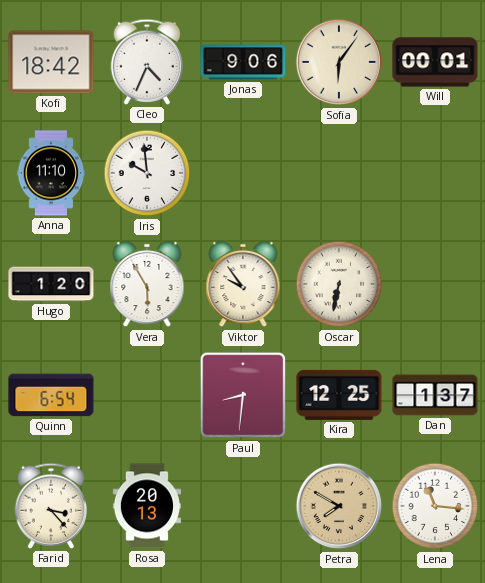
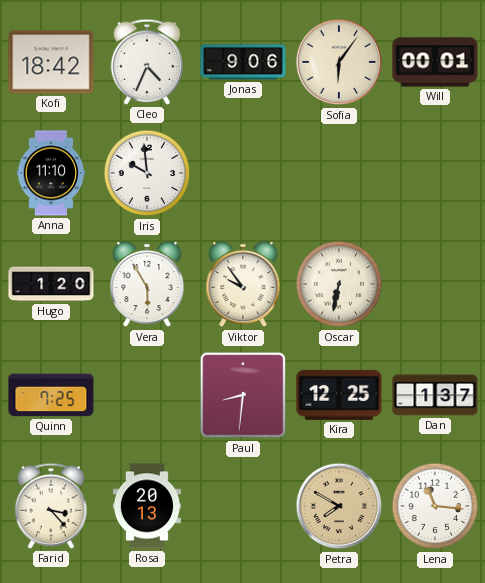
Quinn: 6:54 -> 7:25 (51, 395)
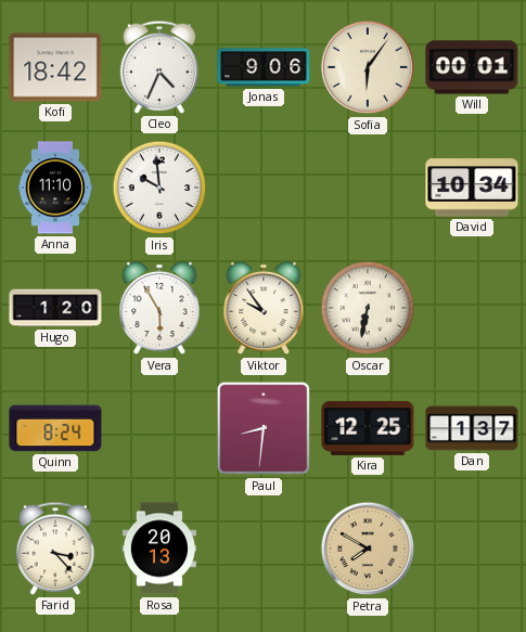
David: none -> 10:34 (472, 188)
Quinn: 7:25 -> 8:24 (55, 428)
Lena: 11:16 -> none (435, 506)
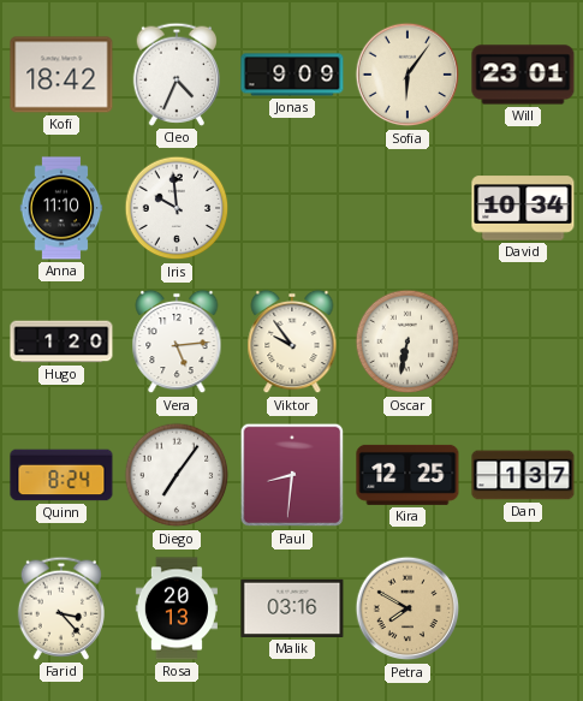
Jonas: 9:06 -> 9:09 (292, 75)
Will: 00:01 -> 23:01 (523, 75)
Vera: 5:55 -> 5:14 (177, 341)
Diego: none -> 7:06 (177, 475)
Malik: none -> 03:16 (292, 608)
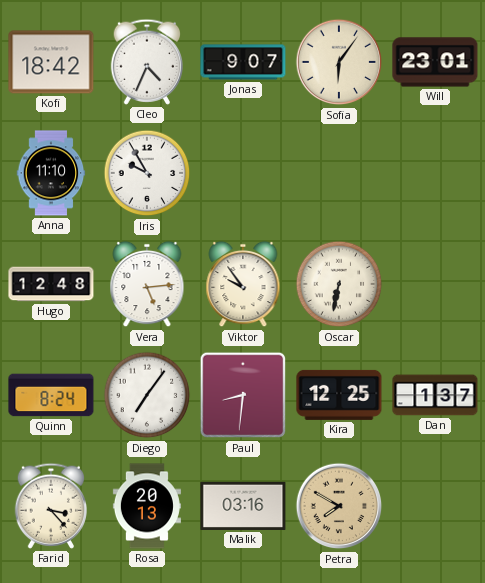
Jonas: 9:09 -> 9:07 (243, 62)
Iris: 9:59 -> 9:55 (147, 173)
David: 10:34 -> none (523, 208)
Hugo: 1:20 -> 12:48 (51, 284)
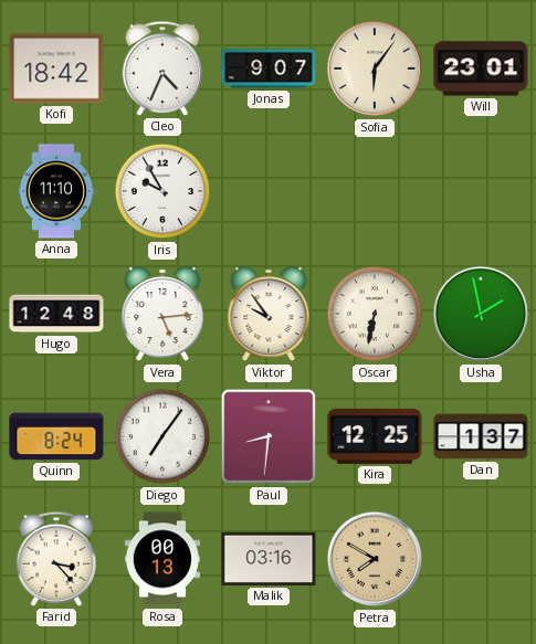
Usha: none -> 1:58 (481, 314)
Rosa: 20:13 -> 00:13 (162, 559)
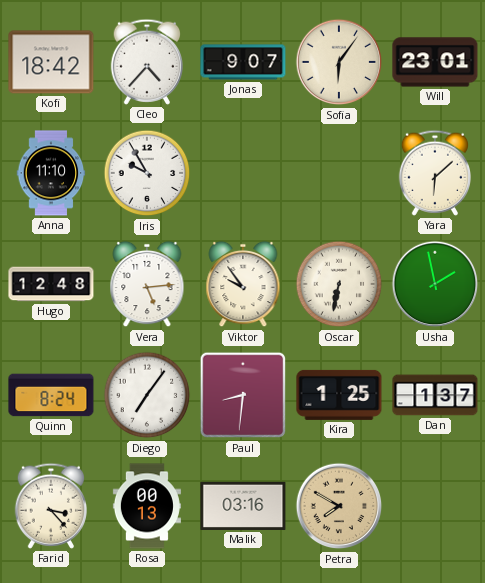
Cleo: 4:34 -> 4:37 (146, 62)
Yara: none -> 6:08 (434, 173)
Kira: 12:25 -> 1:25 (339, 395)
